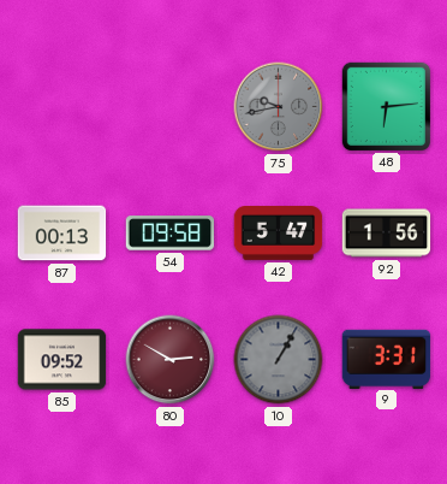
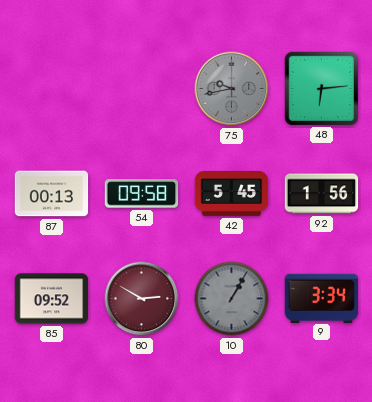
42: 5:47 -> 5:45 (232, 194)
9: 3:31 -> 3:34 (322, 298)
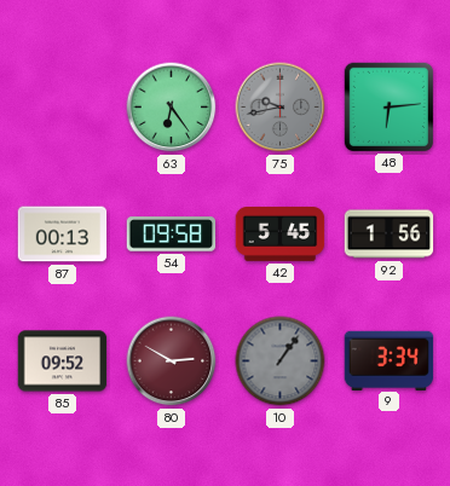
63: none -> 6:24 (172, 108)
10: 1:05 -> 1:06 (281, 361)
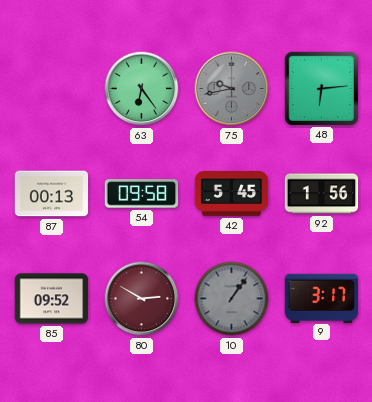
9: 3:34 -> 3:17 (322, 298)
